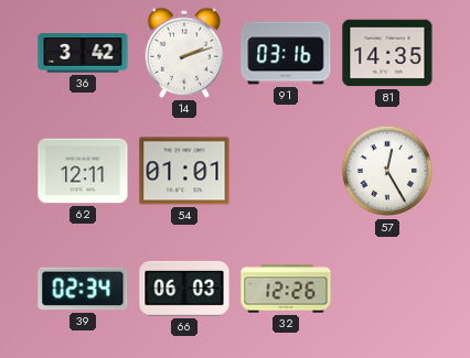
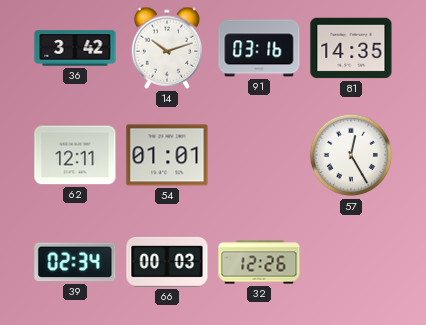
14: 2:12 -> 10:12 (166, 48)
66: 06:03 -> 00:03 (167, 262)
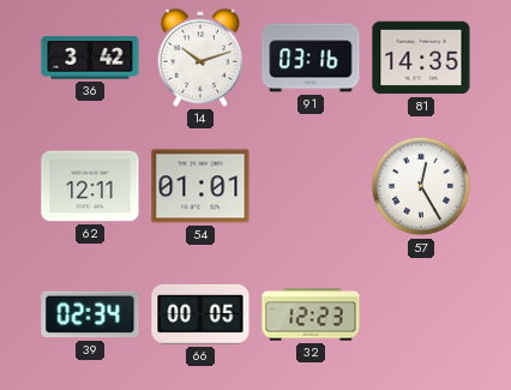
66: 00:03 -> 00:05 (200, 314)
32: 12:26 -> 12:23 (311, 314)
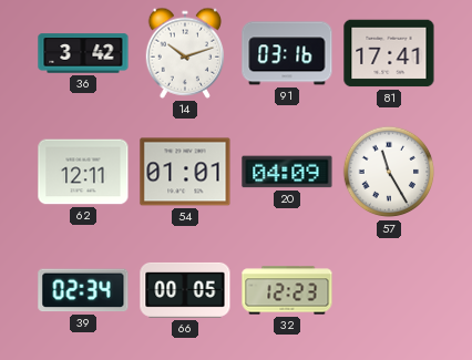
81: 14:35 -> 17:41 (389, 53)
20: none -> 04:09 (287, 172)
57: 12:25 -> 11:25 (389, 172)
